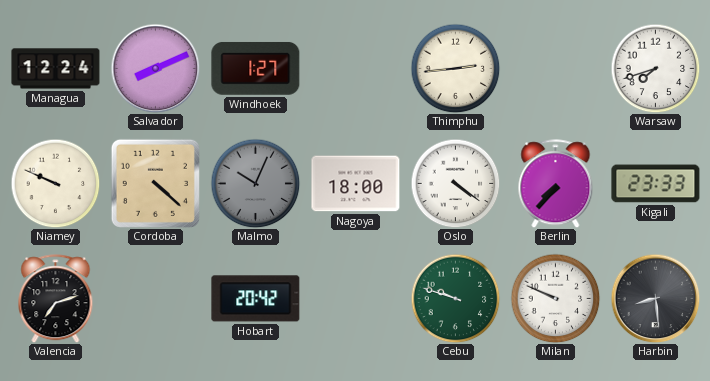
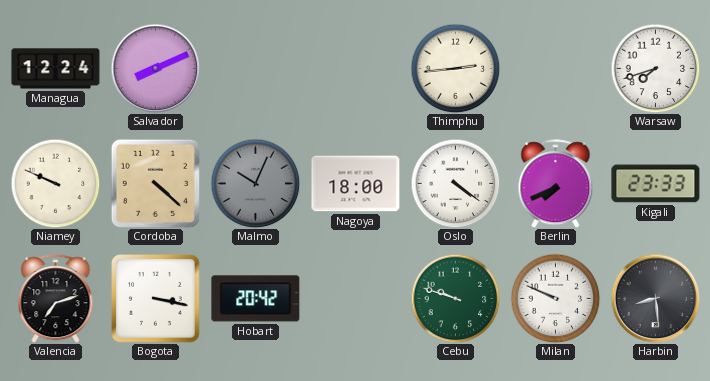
Windhoek: 1:27 -> none (256, 68)
Berlin: 7:37 -> 7:41 (556, 184)
Bogota: none -> 3:17 (156, 299)
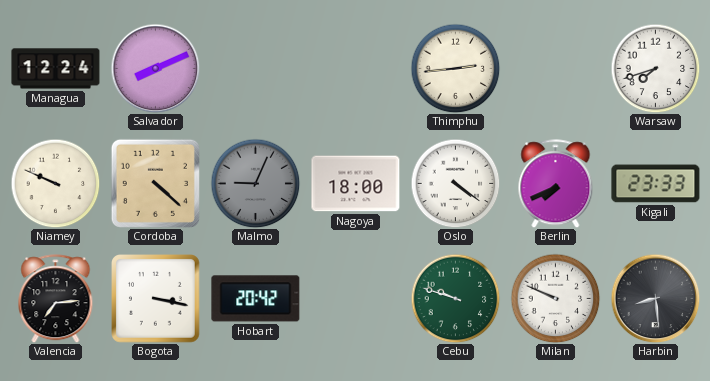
Malmo: 10:04 -> 9:04 (255, 183)
Valencia: 7:12 -> 7:14 (56, 299)
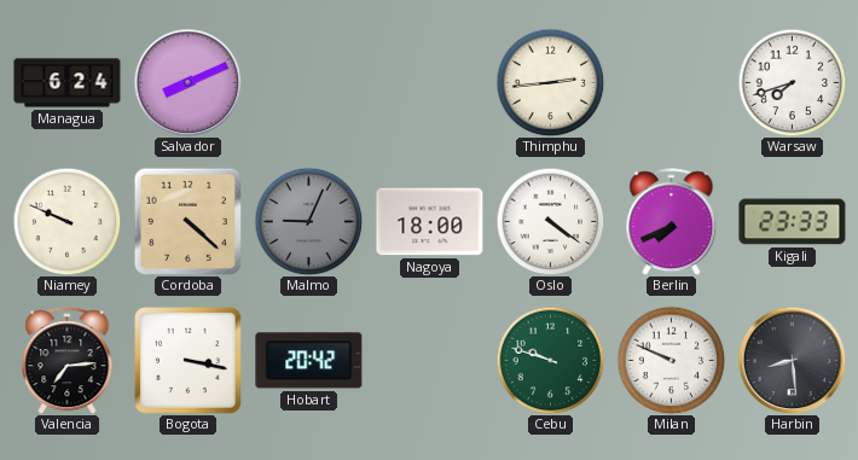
Managua: 12:24 -> 6:24 (68, 83)
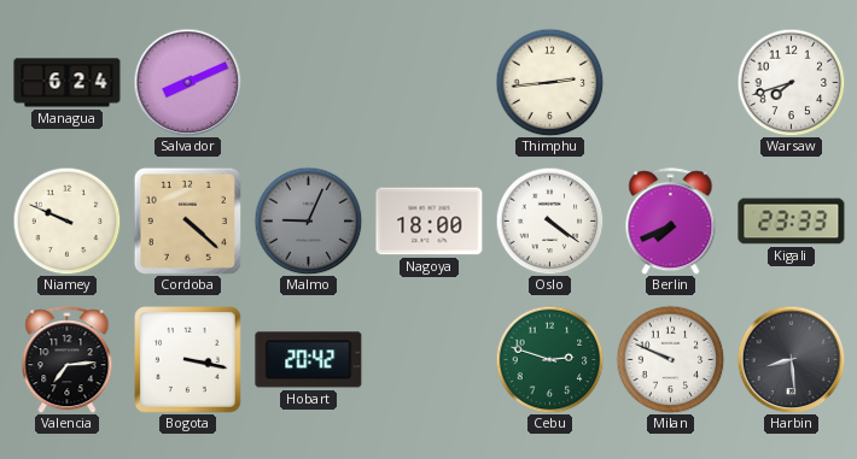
Cebu: 9:48 -> 2:48 (549, 359)
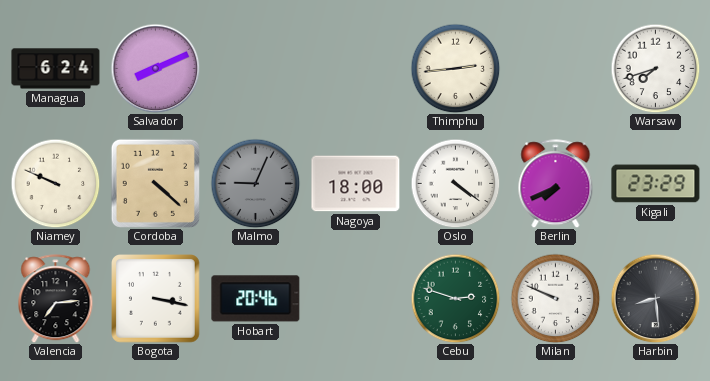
Kigali: 23:33 -> 23:29 (656, 184)
Hobart: 20:42 -> 20:46 (256, 299)
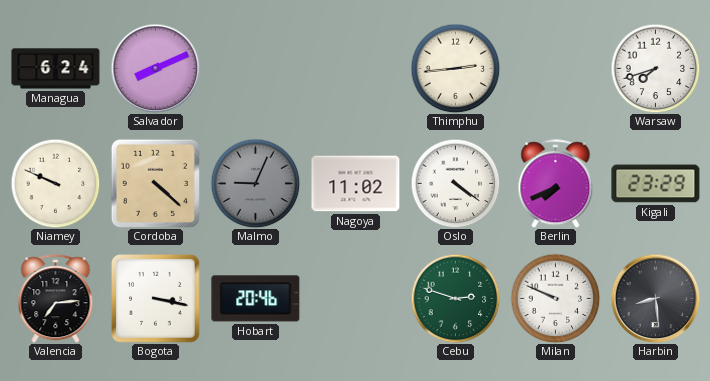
Nagoya: 18:00 -> 11:02 (356, 184)
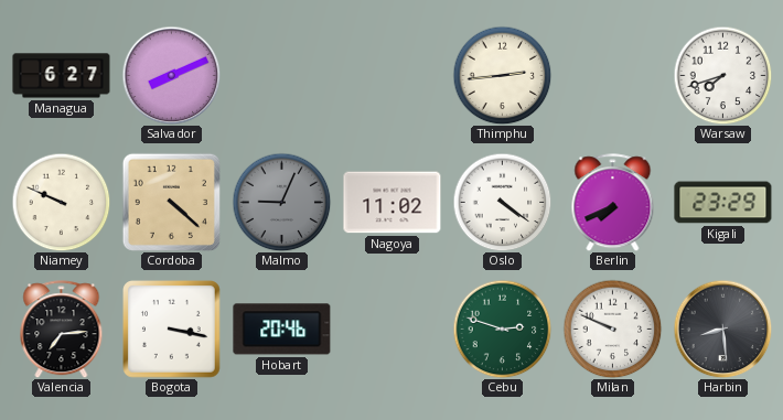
Managua: 6:24 -> 6:27 (62, 76)
